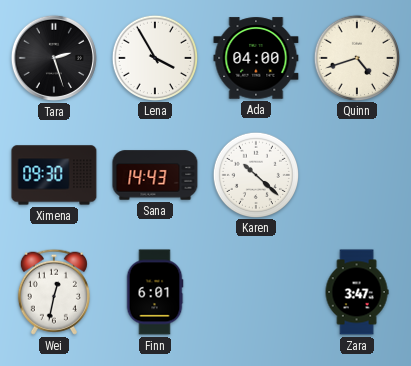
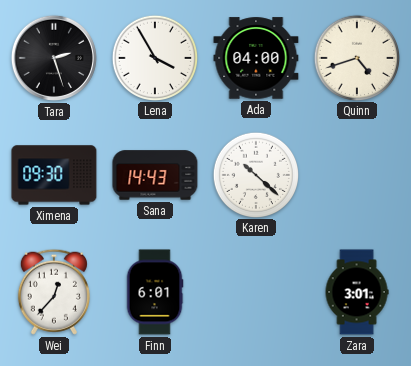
Wei: 12:32 -> 12:37 (54, 292)
Zara: 3:47 -> 3:01 (357, 292)
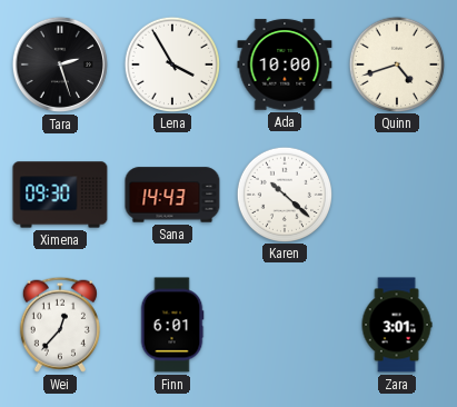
Ada: 04:00 -> 10:00 (285, 64)
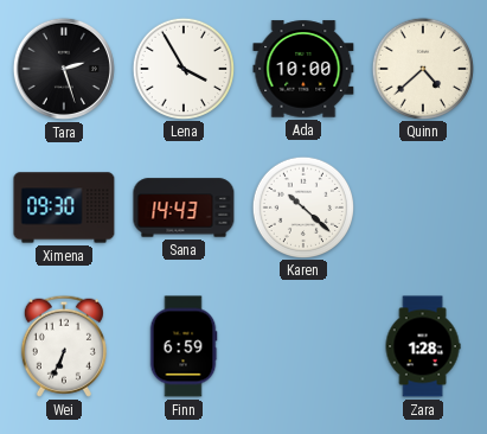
Quinn: 4:42 -> 4:38 (422, 68)
Wei: 12:37 -> 6:34 (64, 346)
Finn: 6:01 -> 6:59 (184, 346)
Zara: 3:01 -> 1:28 (423, 346)
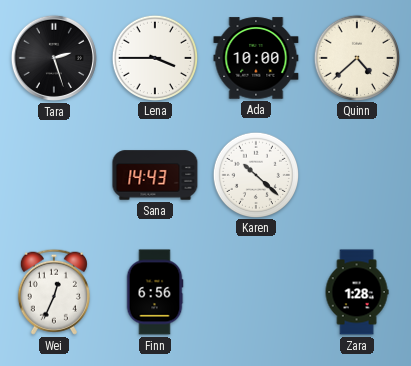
Lena: 3:55 -> 3:45 (154, 57)
Ximena: 09:30 -> none (64, 208)
Wei: 6:34 -> 12:34 (54, 292)
Finn: 6:59 -> 6:56 (155, 292)
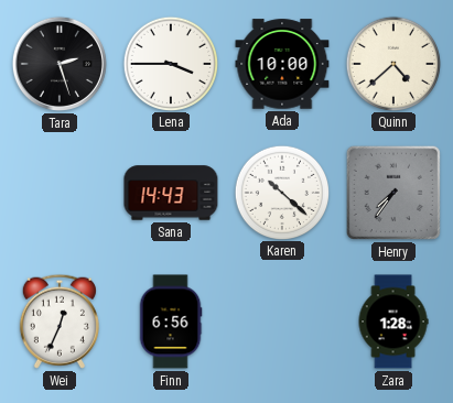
Henry: none -> 7:36 (393, 193)
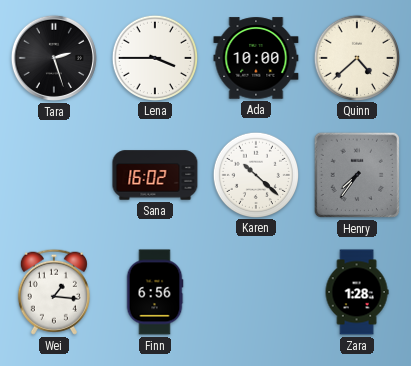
Sana: 14:43 -> 16:02 (155, 175)
Wei: 12:34 -> 1:16 (54, 292)
